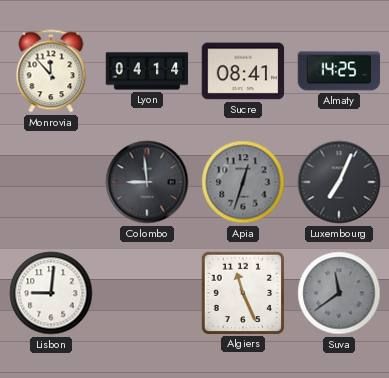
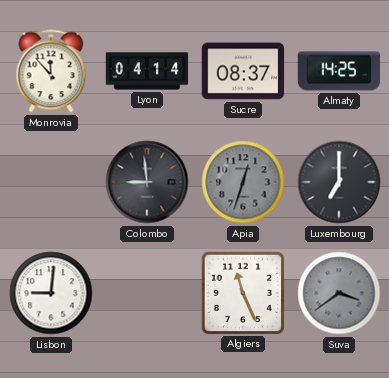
Sucre: 08:41 -> 08:37 (243, 71)
Luxembourg: 7:04 -> 7:00 (339, 182)
Suva: 11:39 -> 3:39 (339, 293)
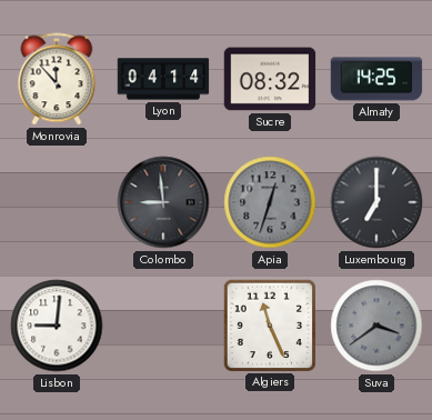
Sucre: 08:37 -> 08:32 (270, 79)
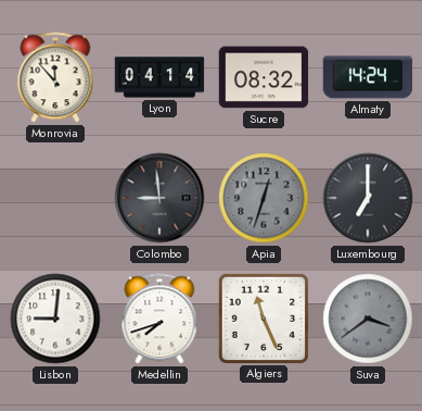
Almaty: 14:25 -> 14:24 (368, 77)
Medellin: none -> 7:42 (159, 319)
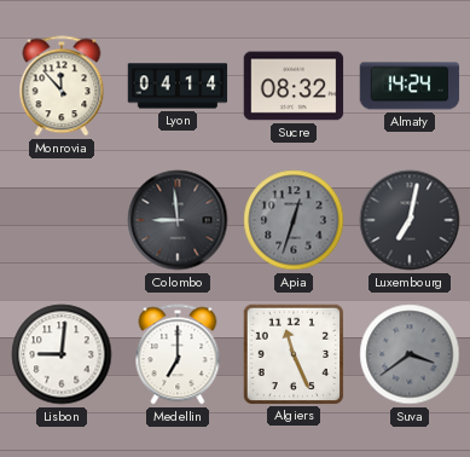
Luxembourg: 7:00 -> 7:02 (410, 220)
Medellin: 7:42 -> 7:00 (178, 354)
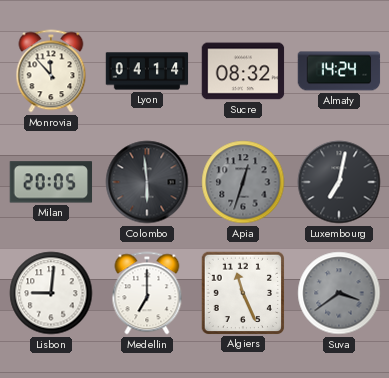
Milan: none -> 20:05 (51, 182)
Colombo: 8:59 -> 5:59 (147, 182)
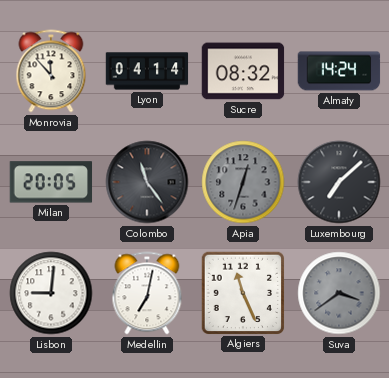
Colombo: 5:59 -> 11:24 (147, 182)
Luxembourg: 7:02 -> 7:08 (339, 182)
Medellin: 7:00 -> 7:02 (147, 293)
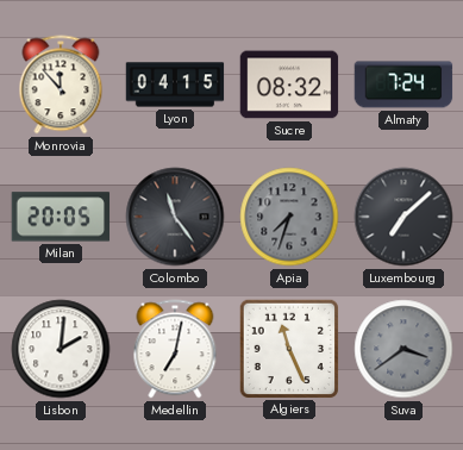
Lyon: 04:14 -> 04:15 (175, 85)
Almaty: 14:24 -> 7:24 (403, 85)
Apia: 12:33 -> 7:33 (289, 217)
Lisbon: 9:01 -> 2:01 (61, 349)
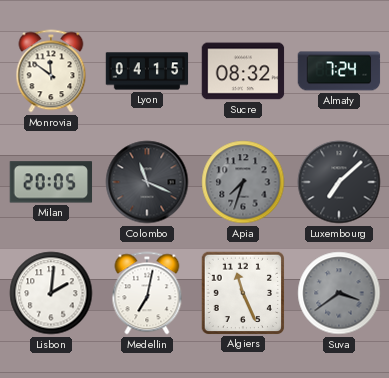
Monrovia: 11:53 -> 11:51 (51, 71)
Colombo: 11:24 -> 11:19 (147, 182)
